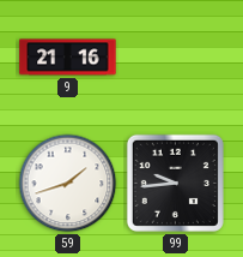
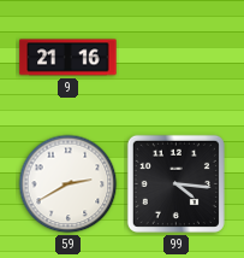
59: 1:42 -> 2:40 (69, 184)
99: 9:44 -> 4:16 (175, 183)
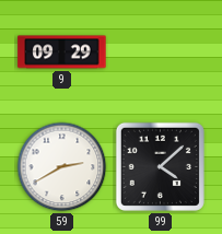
9: 21:16 -> 09:29 (62, 52)
99: 4:16 -> 4:08 (160, 166)
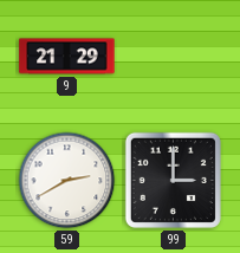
9: 09:29 -> 21:29 (67, 57)
99: 4:08 -> 3:00 (173, 180)
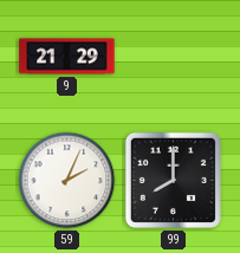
59: 2:40 -> 2:04 (67, 181)
99: 3:00 -> 8:00 (173, 180)
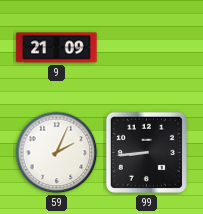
9: 21:29 -> 21:09 (57, 48)
99: 8:00 -> 8:44 (146, 152)
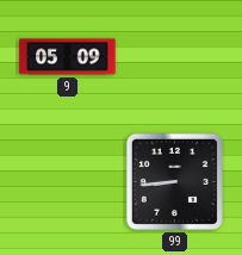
9: 21:09 -> 05:09 (68, 57)
59: 2:04 -> none (57, 153)
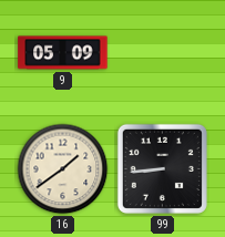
16: none -> 1:39 (63, 169)
